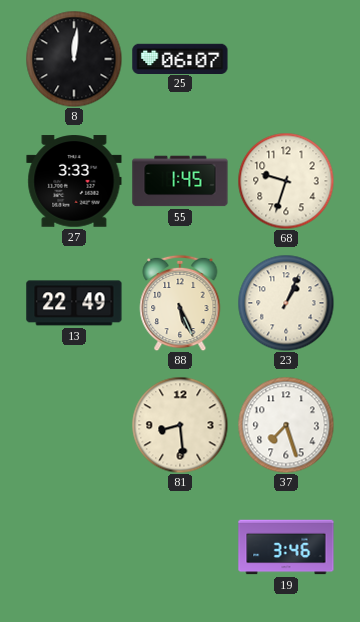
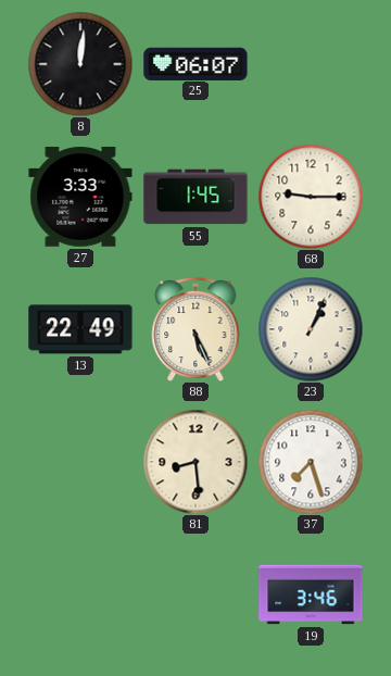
68: 9:33 -> 9:15 (311, 197)
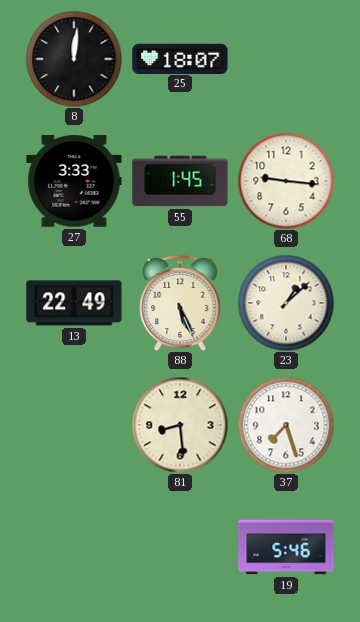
25: 06:07 -> 18:07 (180, 58)
68: 9:15 -> 9:16 (286, 181)
23: 1:04 -> 1:08 (286, 303)
19: 3:46 -> 5:46 (286, 547)
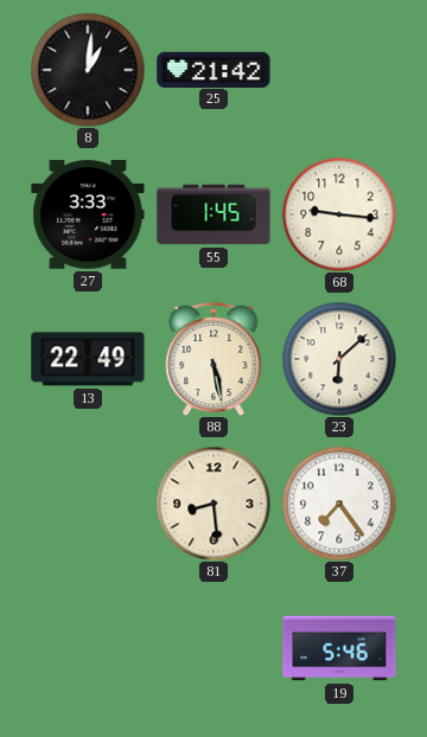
8: 12:01 -> 1:01 (88, 70)
25: 18:07 -> 21:42 (213, 69)
88: 5:26 -> 5:28 (213, 359)
23: 1:08 -> 6:08 (339, 359)
37: 7:27 -> 7:24 (339, 504)
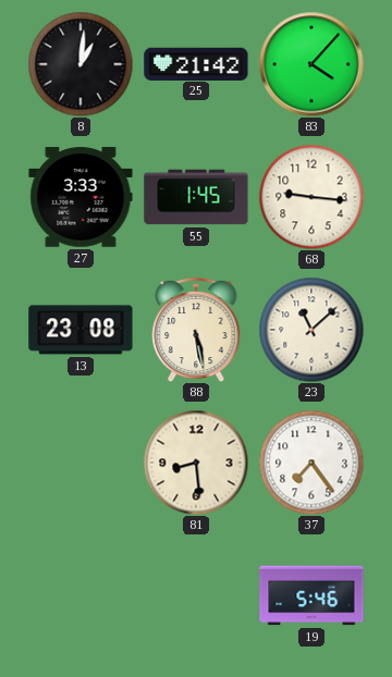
83: none -> 4:07 (311, 64)
13: 22:49 -> 23:08 (81, 330)
23: 6:08 -> 11:08 (311, 330)
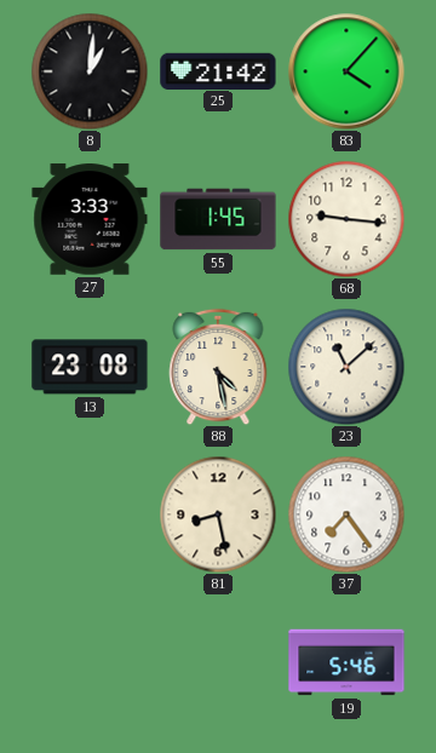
88: 5:28 -> 4:28 (218, 367)
81: 8:29 -> 8:28 (218, 515)
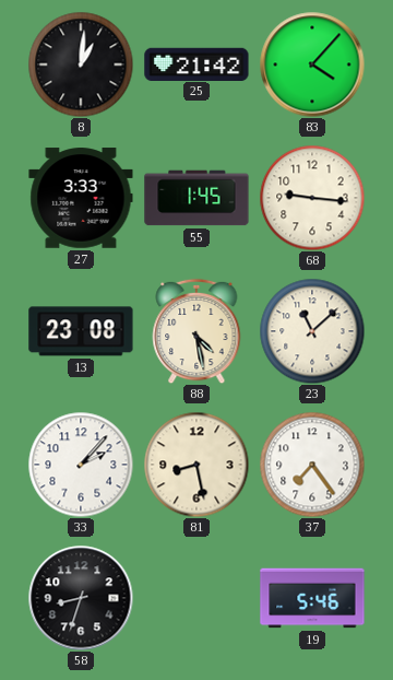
33: none -> 2:07 (81, 465)
58: none -> 8:33 (81, 598)
